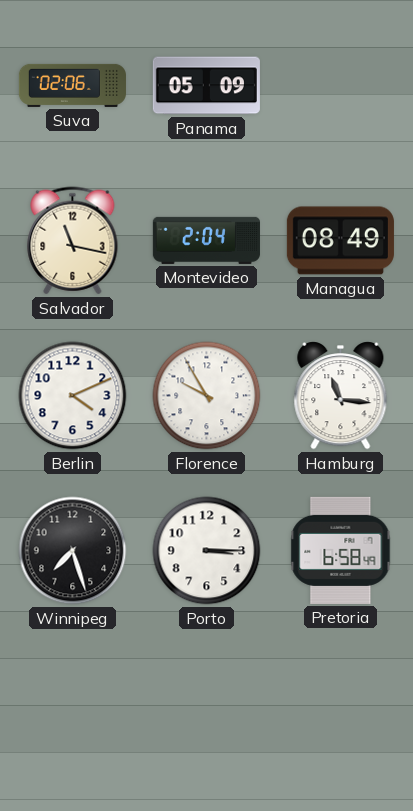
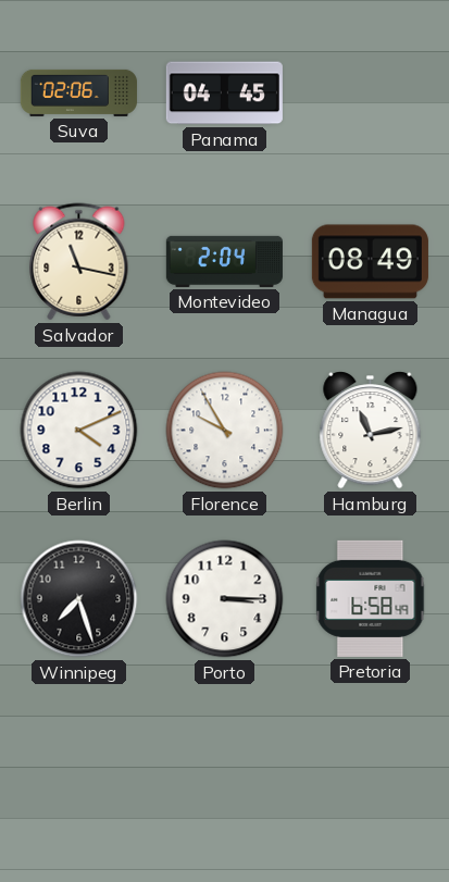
Panama: 05:09 -> 04:45 (224, 94)
Hamburg: 11:16 -> 11:13 (371, 431)
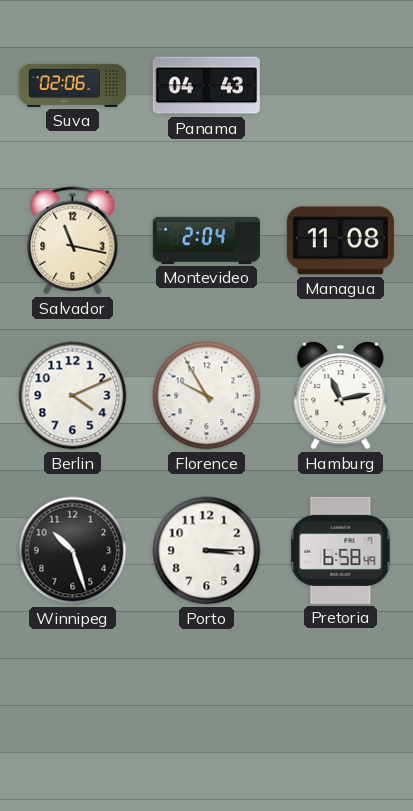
Panama: 04:45 -> 04:43 (206, 86)
Managua: 08:49 -> 11:08 (340, 241)
Winnipeg: 7:27 -> 10:27 (73, 551)
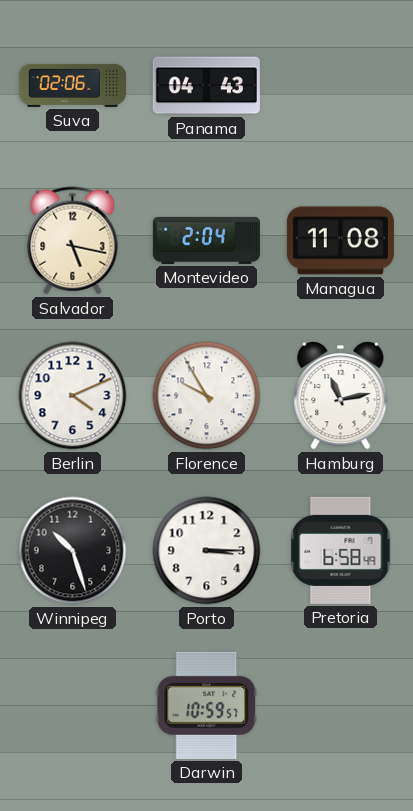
Salvador: 11:17 -> 5:17 (73, 241)
Darwin: none -> 10:59 (207, 705)
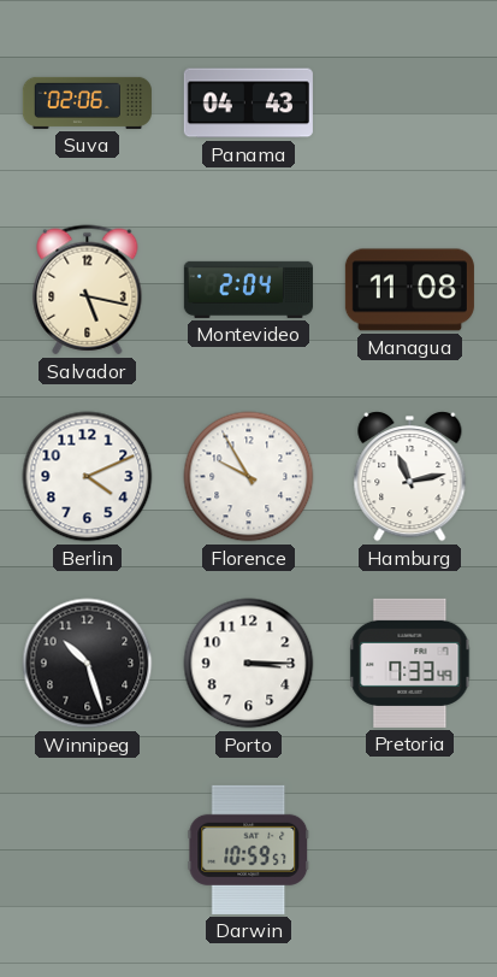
Pretoria: 6:58 -> 7:33 (410, 663)
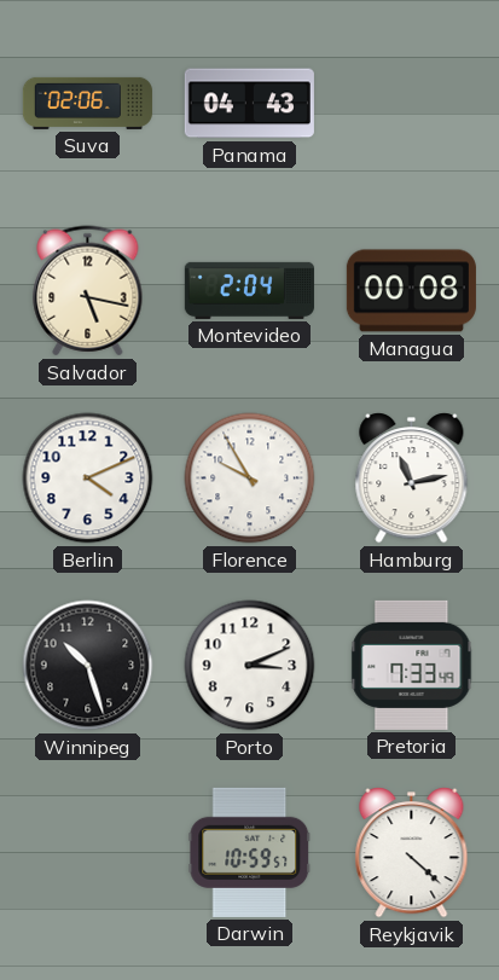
Managua: 11:08 -> 00:08 (411, 291)
Porto: 3:15 -> 3:11 (250, 666)
Reykjavik: none -> 4:22 (412, 853)
